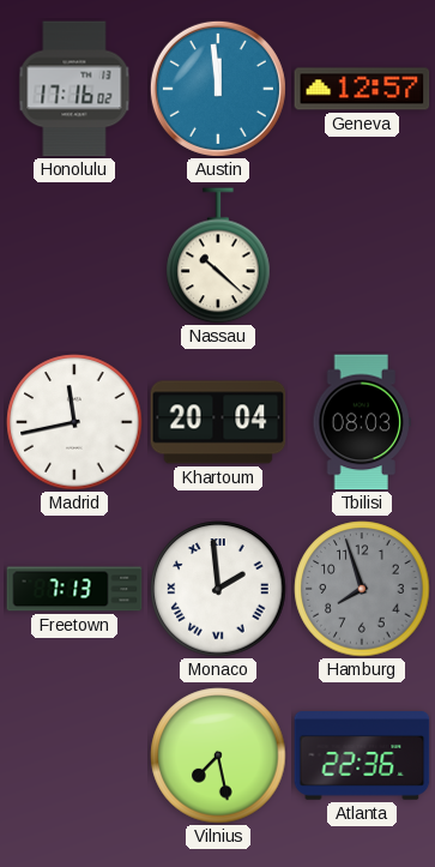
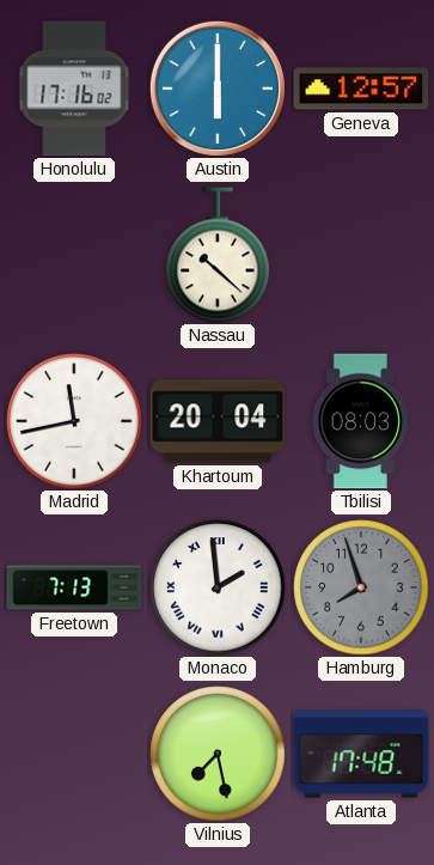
Austin: 11:59 -> 6:00 (218, 89)
Atlanta: 22:36 -> 17:48 (361, 754)
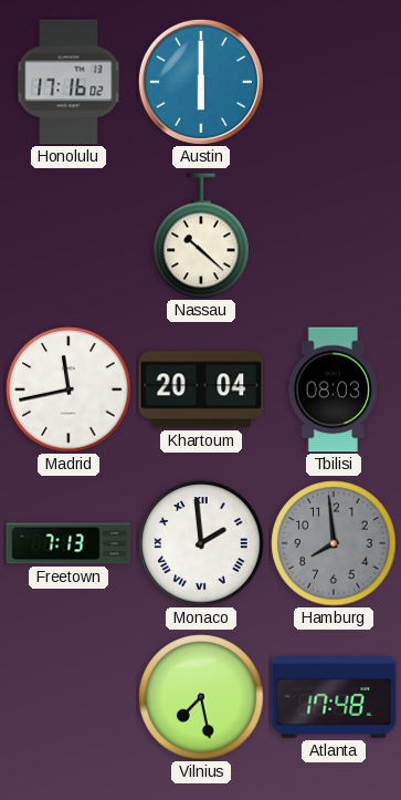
Geneva: 12:57 -> none (361, 89)
Hamburg: 7:57 -> 7:59 (334, 543)
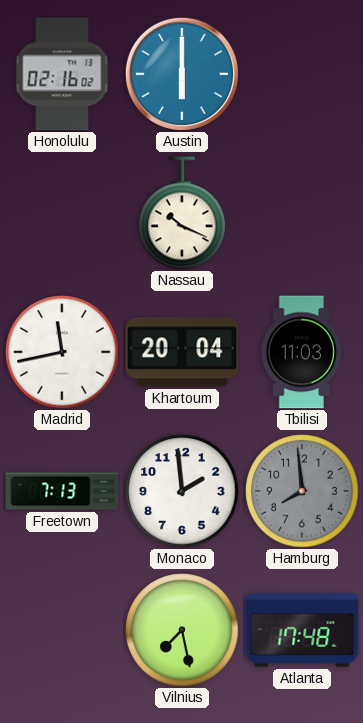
Honolulu: 17:16 -> 02:16 (62, 74)
Nassau: 10:22 -> 10:19 (182, 213)
Tbilisi: 08:03 -> 11:03 (301, 352)
Monaco numerals: Roman -> Arabic (182, 491)
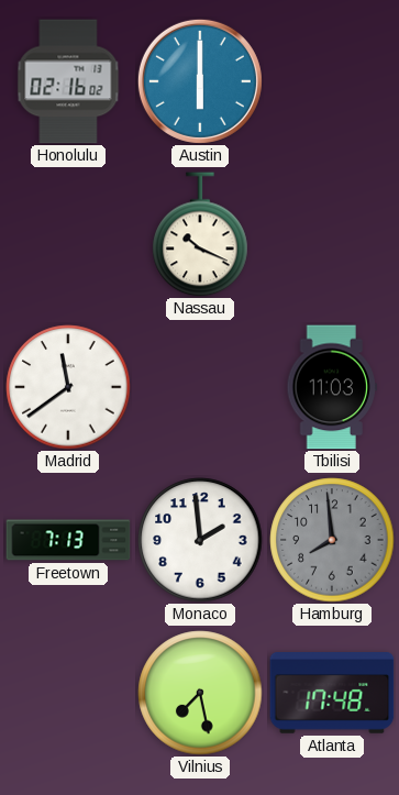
Madrid: 11:43 -> 11:39 (68, 387)
Khartoum: 20:04 -> none (182, 352)
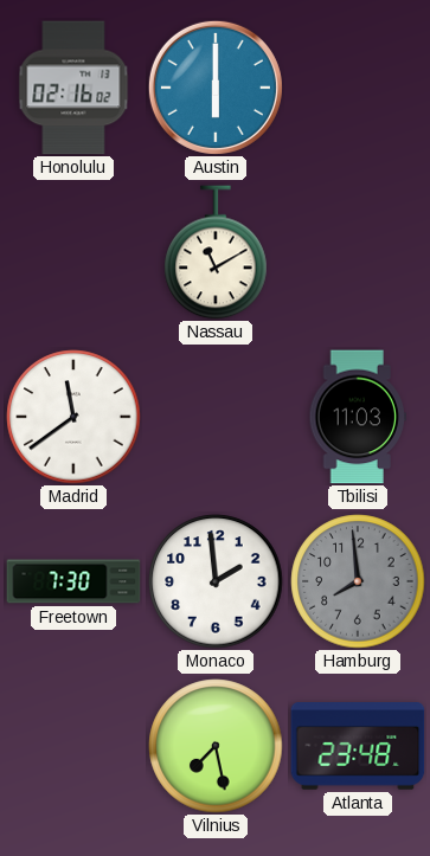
Nassau: 10:19 -> 11:10 (216, 252)
Freetown: 7:13 -> 7:30 (73, 581)
Atlanta: 17:48 -> 23:48 (358, 746)
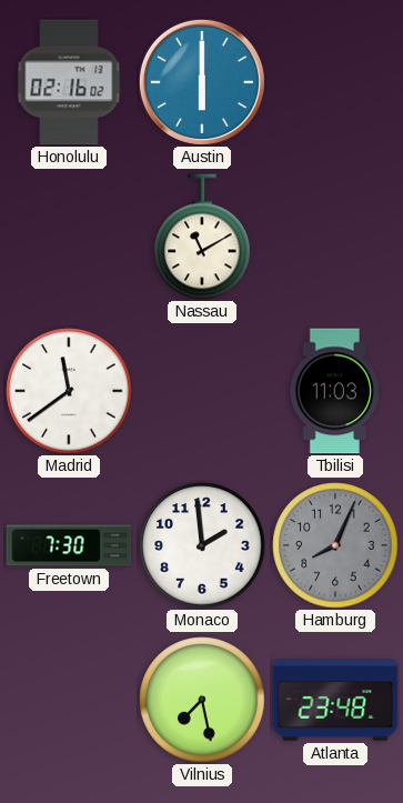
Hamburg: 7:59 -> 8:04 (335, 545)
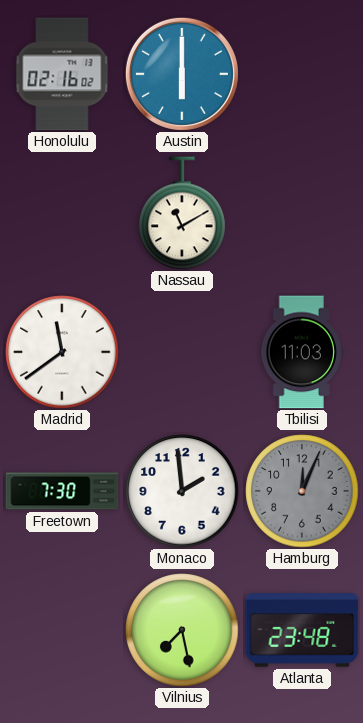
Hamburg: 8:04 -> 12:04 (302, 491)
